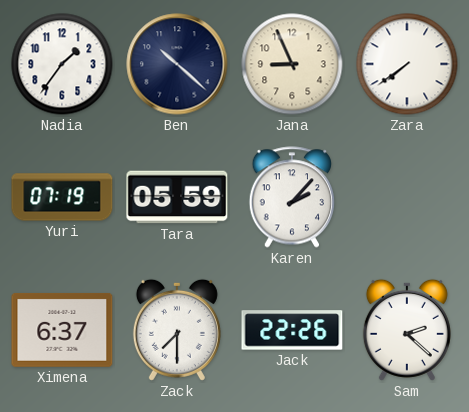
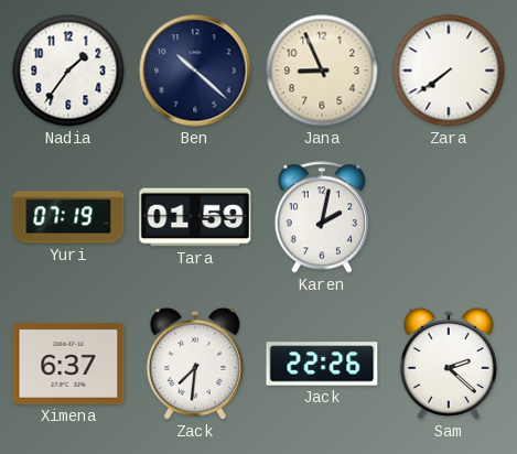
Tara: 05:59 -> 01:59 (195, 217)
Karen: 2:07 -> 2:02 (322, 217)
Zack: 7:30 -> 7:31 (195, 364)
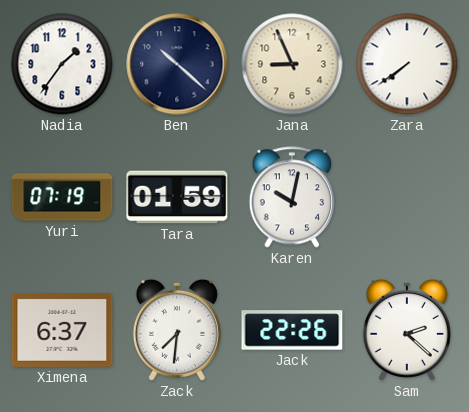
Karen: 2:02 -> 10:02 (292, 197)
